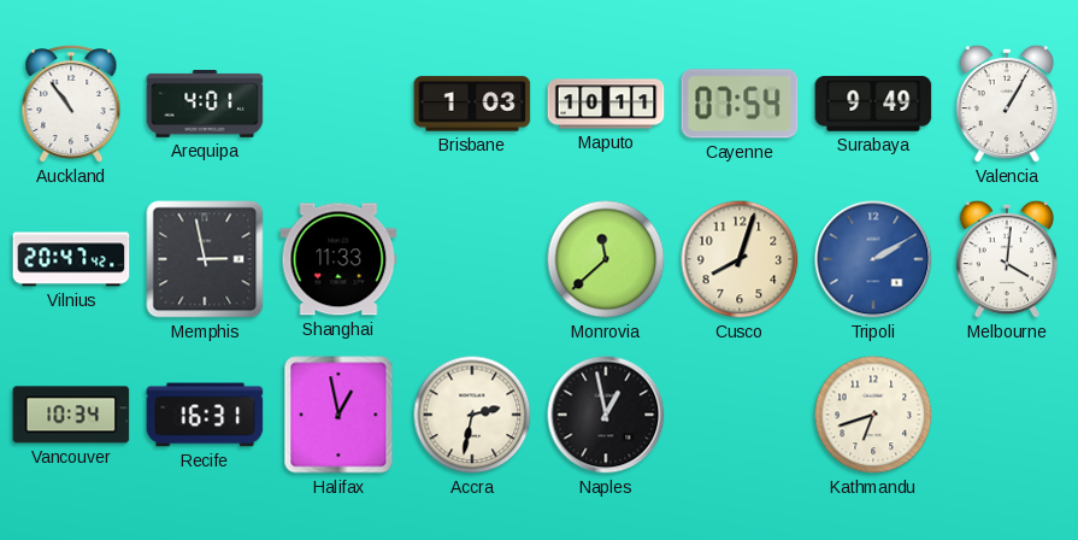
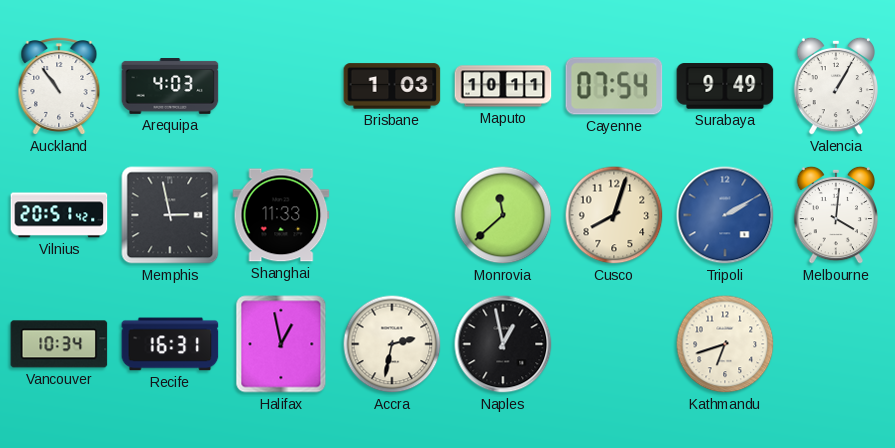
Arequipa: 4:01 -> 4:03 (170, 87)
Vilnius: 20:47 -> 20:51 (59, 215)
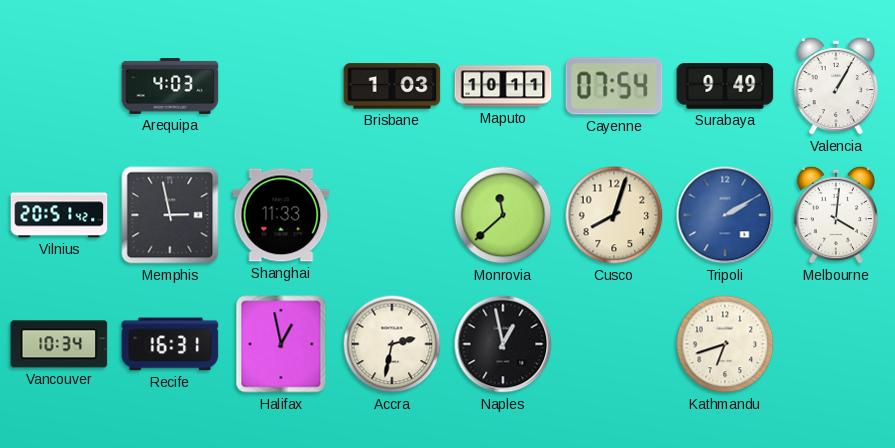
Auckland: 10:54 -> none (59, 87)
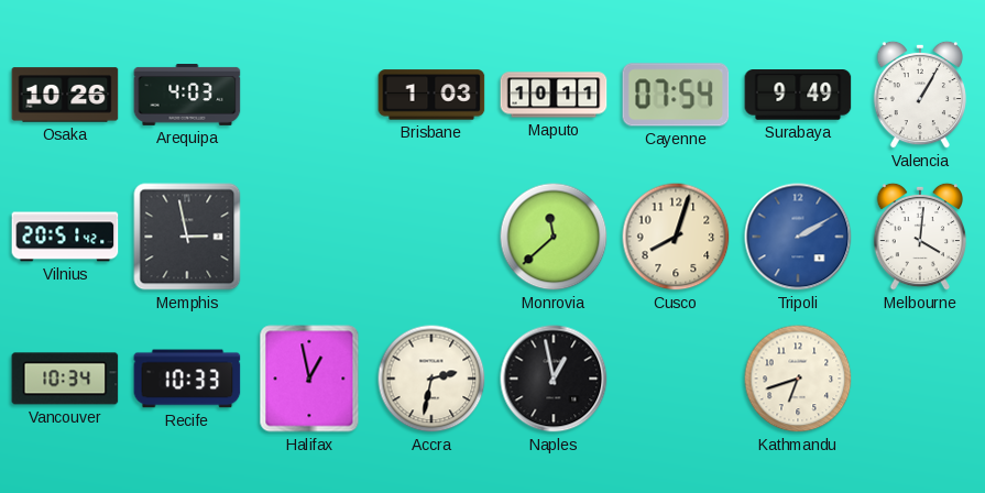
Osaka: none -> 10:26 (65, 95)
Shanghai: 11:33 -> none (281, 215)
Recife: 16:31 -> 10:33 (187, 379)
